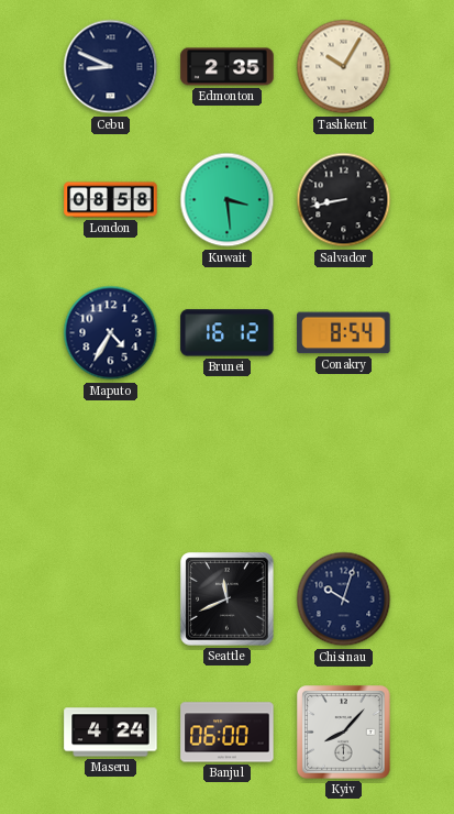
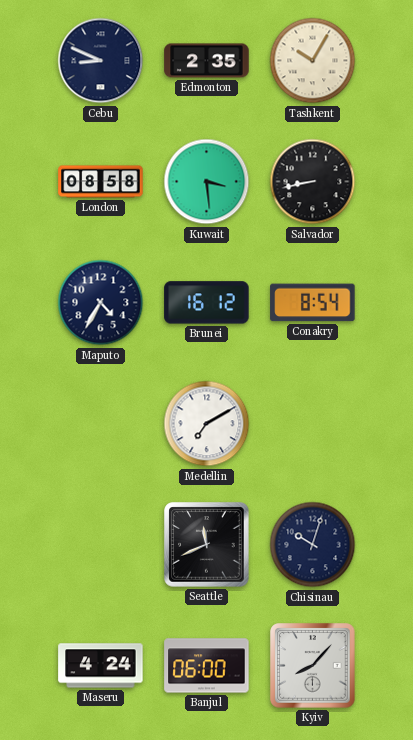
Medellin: none -> 7:10 (207, 424)
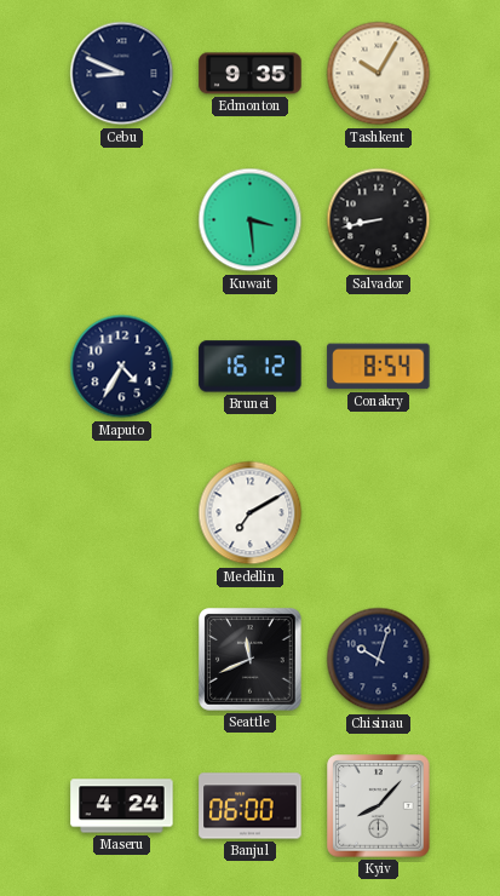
Edmonton: 2:35 -> 9:35 (251, 74)
London: 08:58 -> none (101, 182)
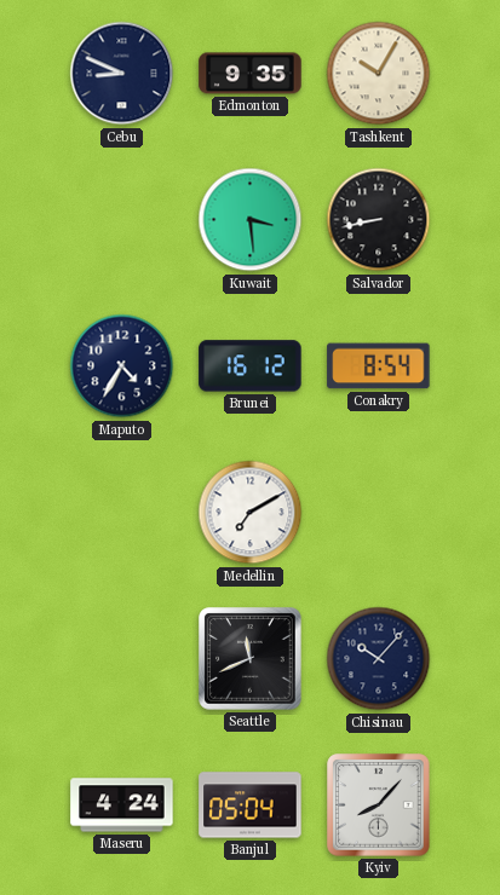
Chisinau: 10:03 -> 10:07 (379, 659)
Banjul: 06:00 -> 05:04 (251, 805)
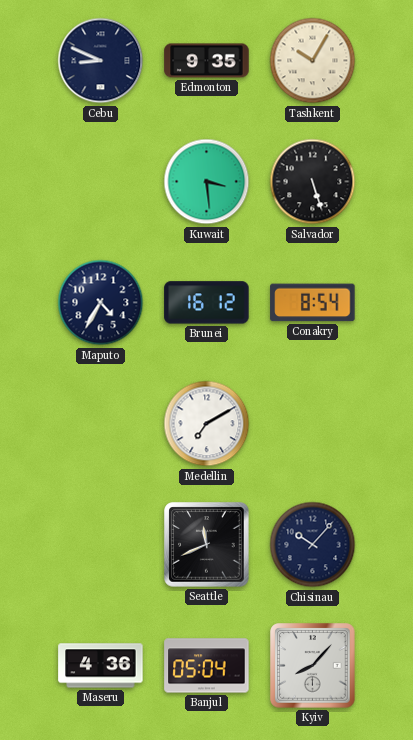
Salvador: 8:43 -> 5:27 (313, 182)
Maseru: 4:24 -> 4:36 (101, 666)
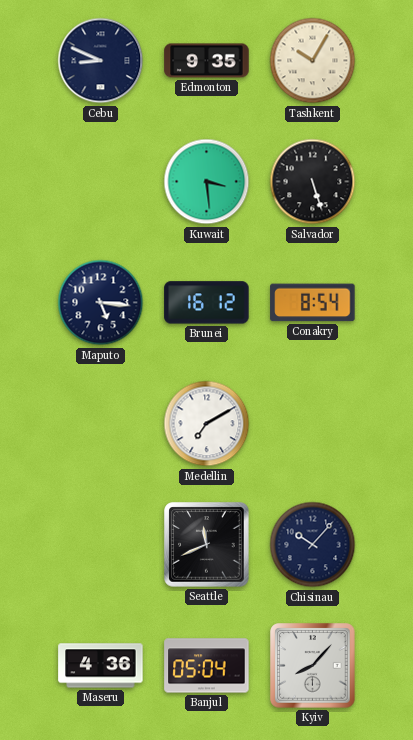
Maputo: 4:35 -> 5:16 (101, 303)
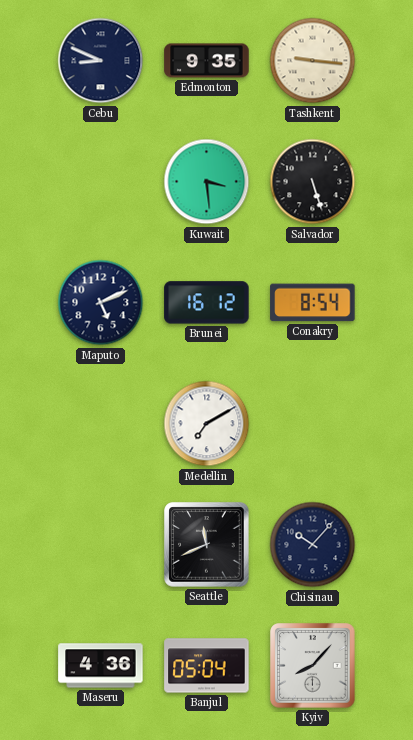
Tashkent: 10:05 -> 9:16 (313, 61)
Maputo: 5:16 -> 5:11 (101, 303)
